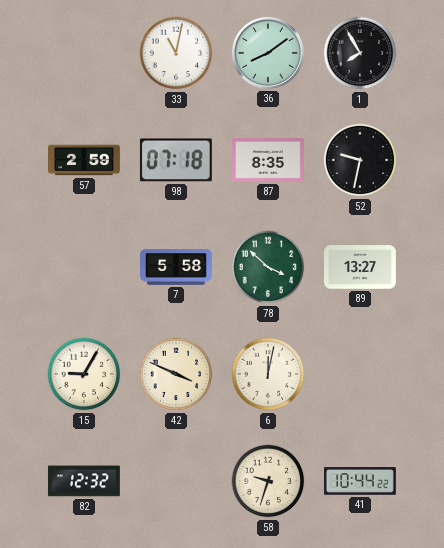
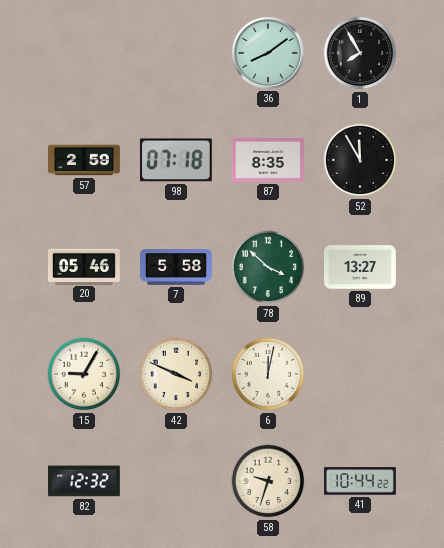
33: 11:02 -> none (176, 53)
52: 9:32 -> 11:55 (360, 160)
20: none -> 05:46 (85, 266)
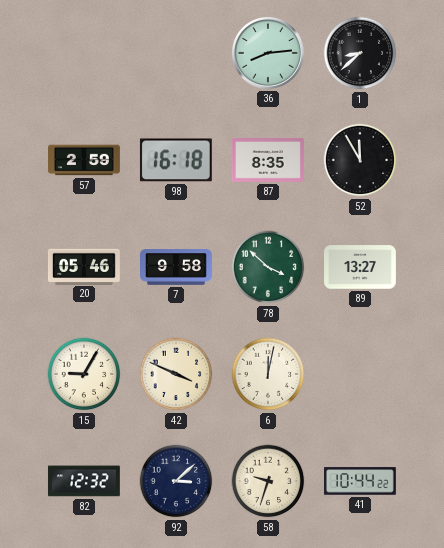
36: 8:09 -> 8:14 (268, 53)
1: 7:55 -> 8:38 (360, 53)
98: 07:18 -> 16:18 (176, 160)
7: 5:58 -> 9:58 (177, 267)
92: none -> 3:08 (176, 481)
